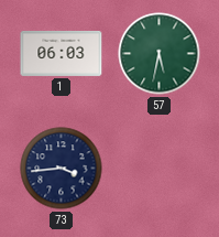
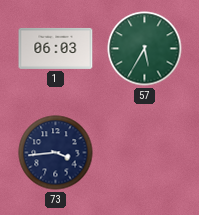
57: 5:32 -> 5:35 (145, 49)
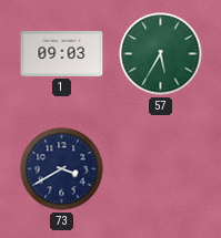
1: 06:03 -> 09:03 (62, 53)
73: 3:44 -> 3:40 (62, 169)
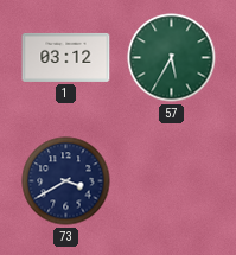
1: 09:03 -> 03:12 (66, 57)
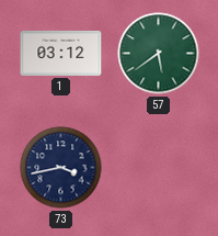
57: 5:35 -> 5:39 (159, 54)
73: 3:40 -> 3:43 (61, 168)
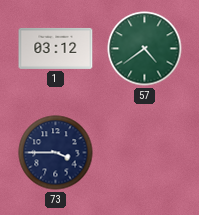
57: 5:39 -> 4:39 (145, 49)
73: 3:43 -> 3:45 (56, 153)
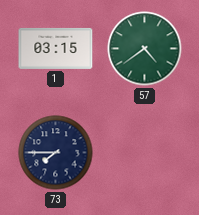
1: 03:12 -> 03:15 (56, 48)
73: 3:45 -> 7:45 (56, 153)
